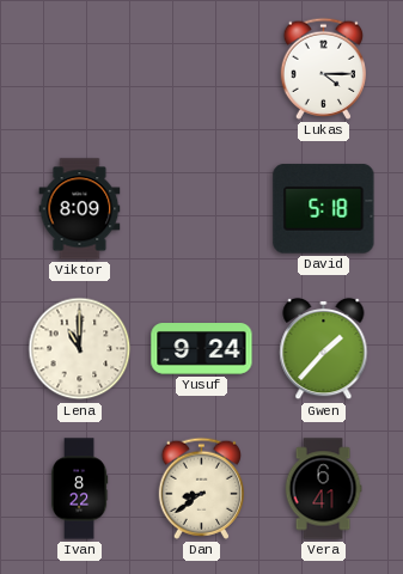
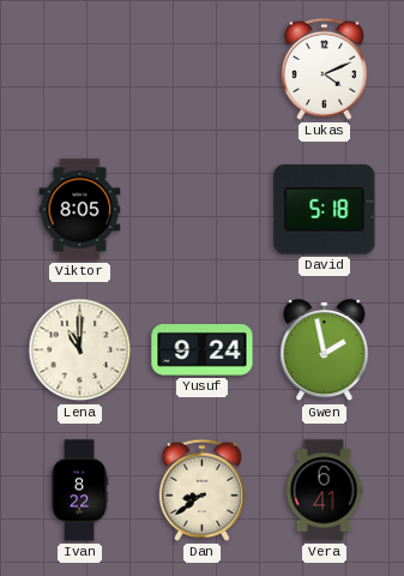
Lukas: 4:15 -> 4:11 (324, 68)
Viktor: 8:09 -> 8:05 (80, 210)
Gwen: 1:37 -> 1:58 (325, 350)
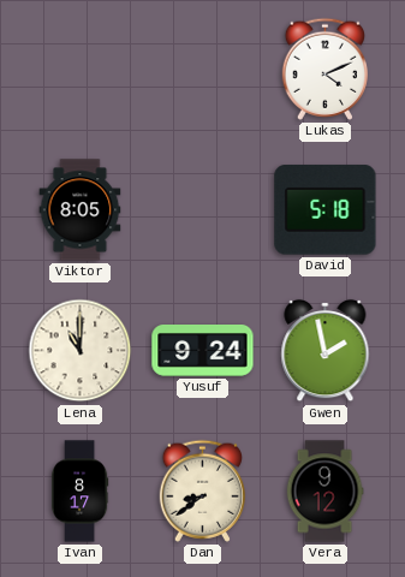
Ivan: 8:22 -> 8:17 (79, 492)
Vera: 6:41 -> 9:12 (324, 492)
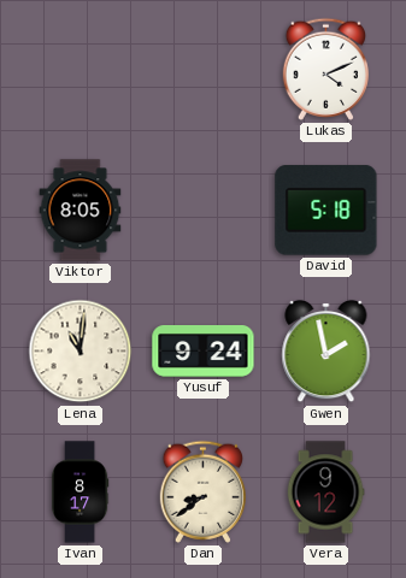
Lena: 11:00 -> 11:01 (81, 352)
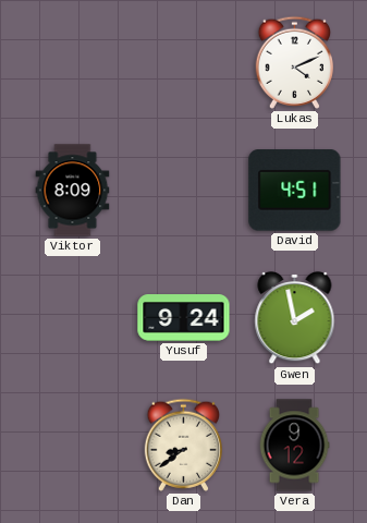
Viktor: 8:05 -> 8:09 (73, 191)
David: 5:18 -> 4:51 (295, 191)
Lena: 11:01 -> none (81, 352)
Ivan: 8:17 -> none (80, 493)
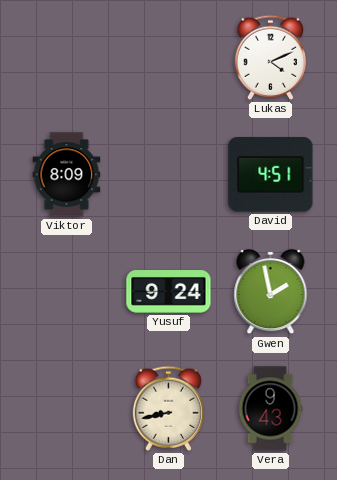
Dan: 8:39 -> 8:43 (168, 408)
Vera: 9:12 -> 9:43 (270, 409)
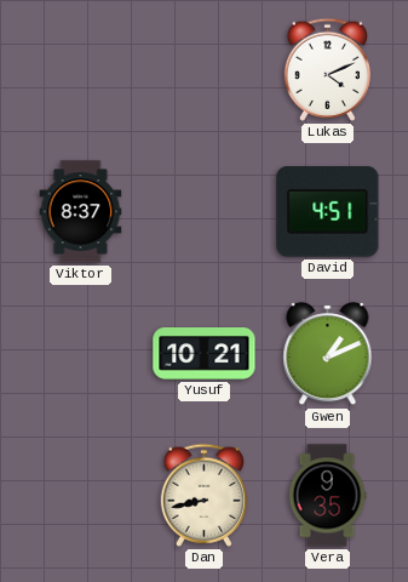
Viktor: 8:09 -> 8:37 (81, 212)
Yusuf: 9:24 -> 10:21 (205, 354)
Gwen: 1:58 -> 1:11 (328, 354)
Vera: 9:43 -> 9:35 (327, 496)
